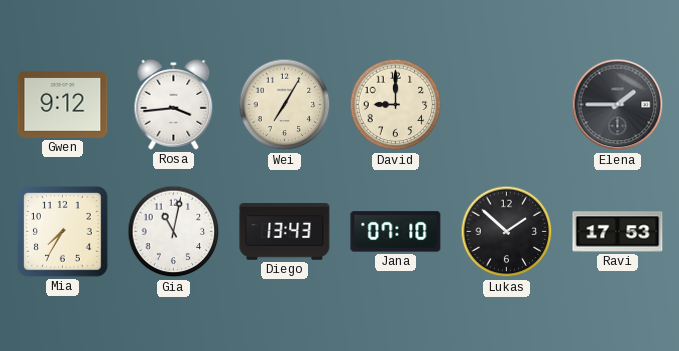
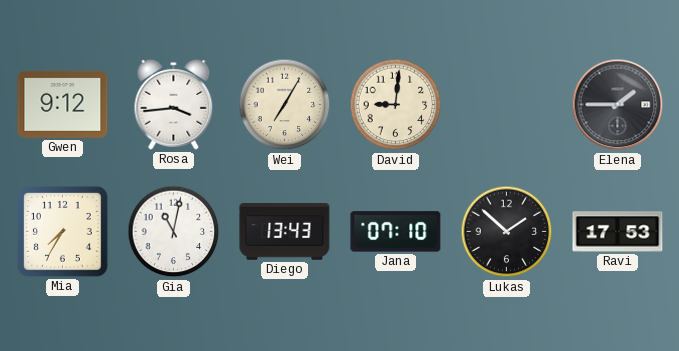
David: 9:00 -> 9:01 (396, 105)
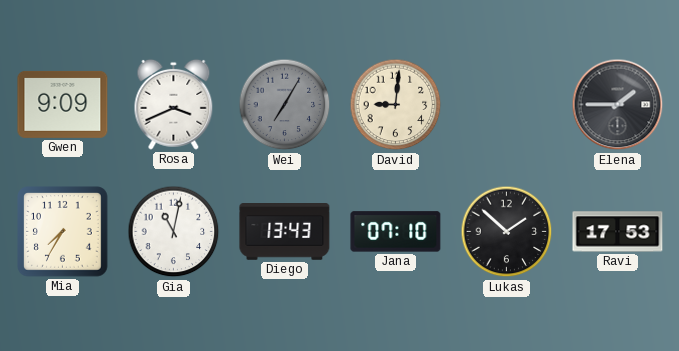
Gwen: 9:12 -> 9:09 (63, 104)
Rosa: 3:44 -> 3:41 (174, 104)
Wei dial: cream -> grey (285, 105)
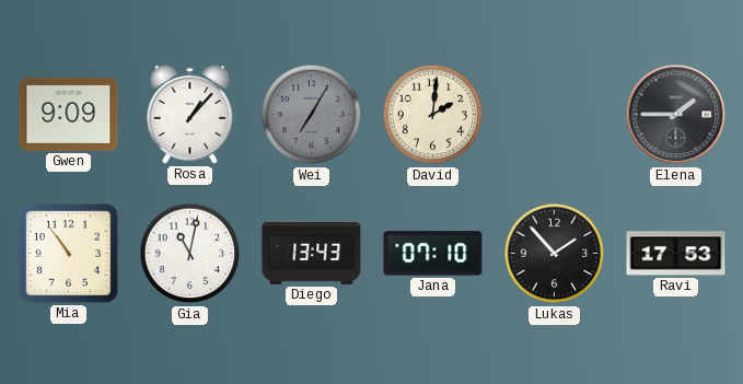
Rosa: 3:41 -> 1:07 (190, 114)
David: 9:01 -> 2:01 (433, 115)
Mia: 7:35 -> 10:54 (69, 254)
Lukas: 1:52 -> 1:53 (555, 254)
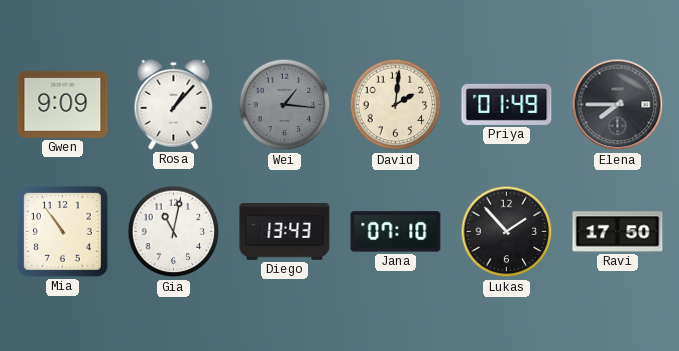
Wei: 7:05 -> 1:16 (285, 105)
Priya: none -> 01:49 (507, 104)
Elena: 1:45 -> 7:45 (618, 105)
Ravi: 17:53 -> 17:50 (618, 232)
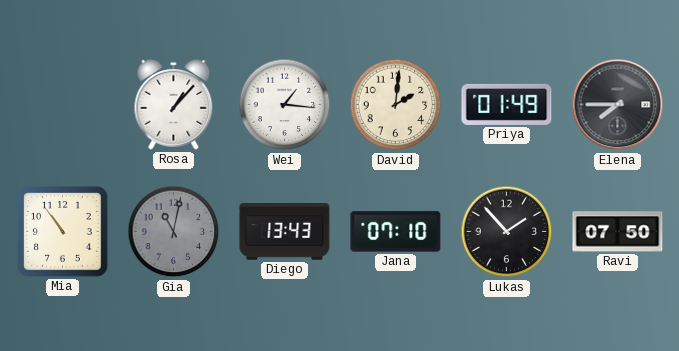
Gwen: 9:09 -> none (63, 104)
Wei dial: grey -> white (285, 105)
Gia dial: white -> grey (174, 232)
Ravi: 17:50 -> 07:50 (618, 232)
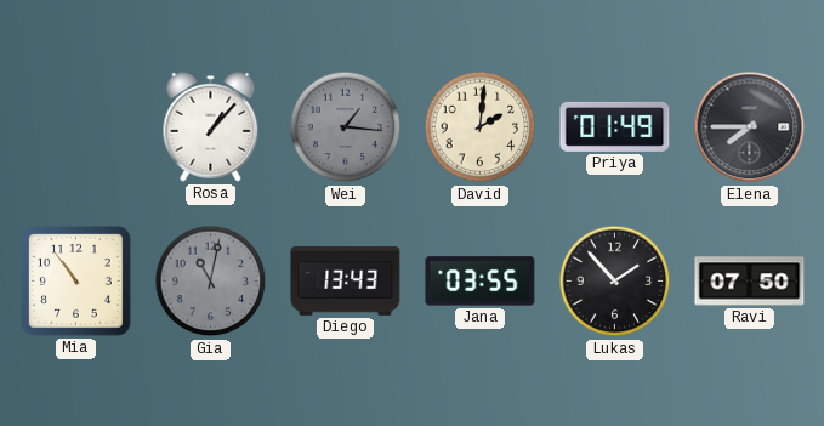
Wei dial: white -> grey (346, 127)
Jana: 07:10 -> 03:55 (481, 282)
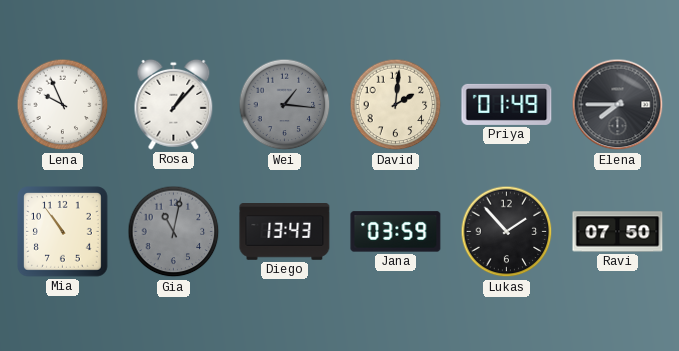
Lena: none -> 9:56 (63, 105)
Jana: 03:55 -> 03:59 (396, 232)
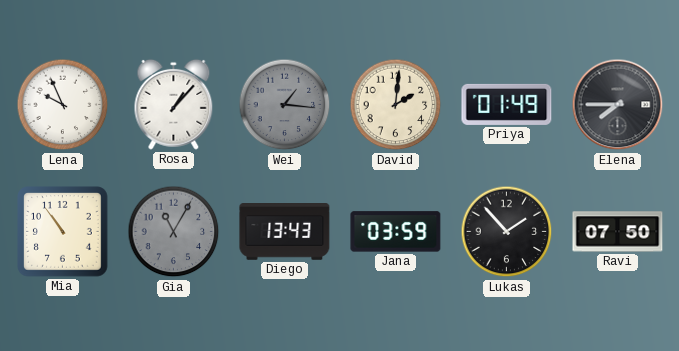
Gia: 11:02 -> 11:05 (174, 232)
